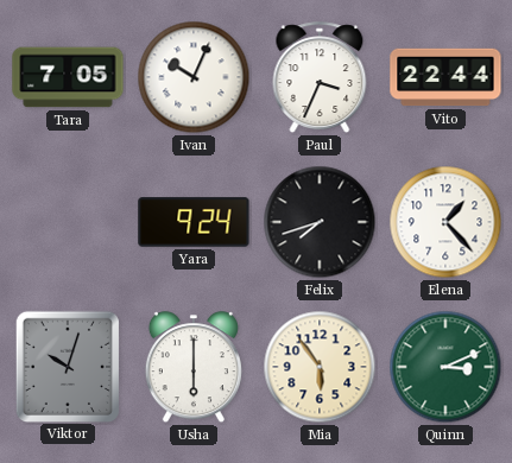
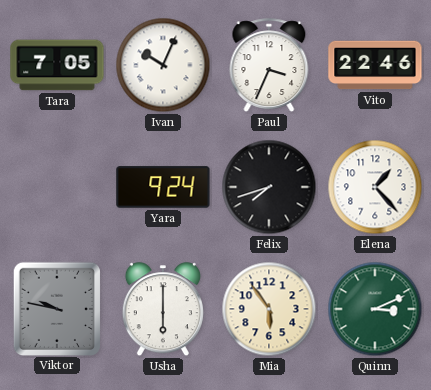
Vito: 22:44 -> 22:46 (375, 65)
Viktor: 10:03 -> 9:47 (56, 308)
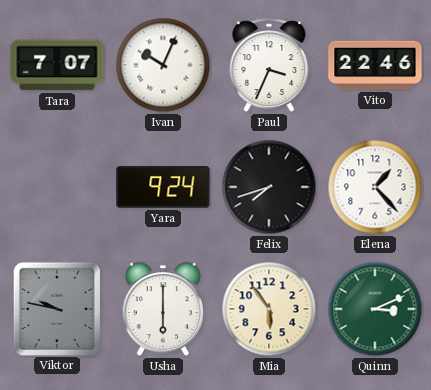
Tara: 7:05 -> 7:07 (57, 65)
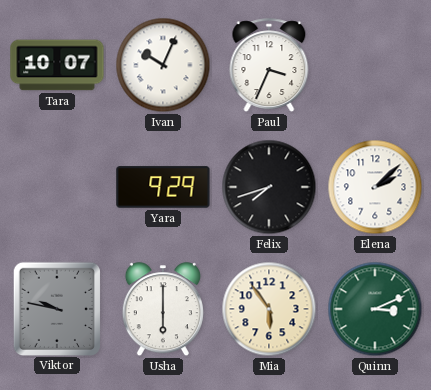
Tara: 7:07 -> 10:07 (57, 65)
Vito: 22:46 -> none (375, 65)
Yara: 9:24 -> 9:29 (163, 187)
Elena: 1:23 -> 2:08 (375, 187)
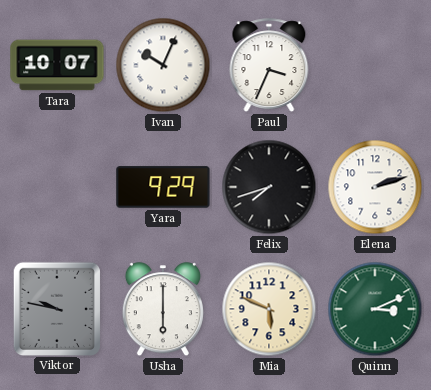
Elena: 2:08 -> 2:12 (375, 187)
Mia: 5:54 -> 5:49 (269, 309)
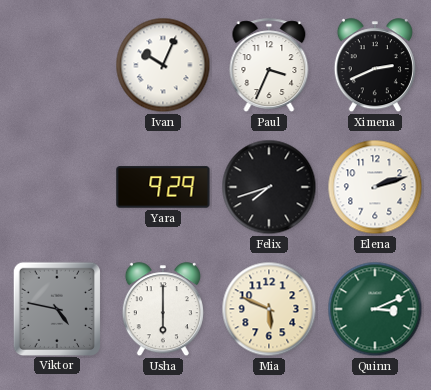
Tara: 10:07 -> none (57, 65)
Ximena: none -> 2:41 (375, 66)
Viktor: 9:47 -> 4:47 (56, 308)
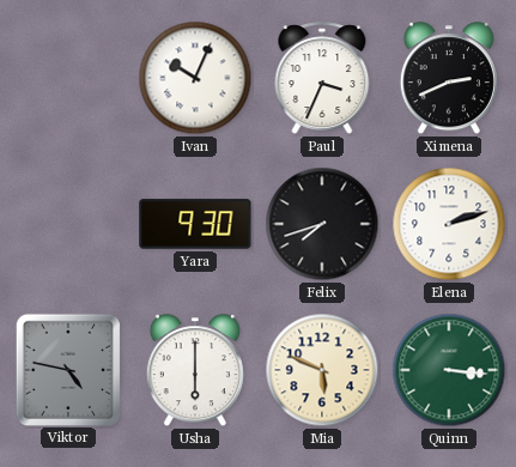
Yara: 9:29 -> 9:30 (195, 224)
Quinn: 3:11 -> 3:16 (449, 370)
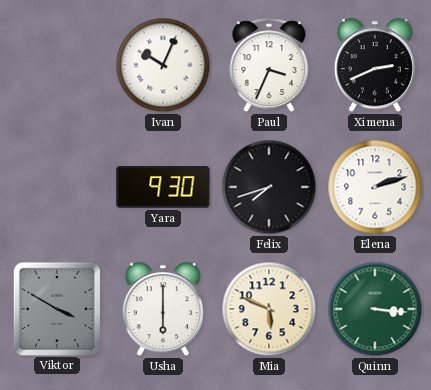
Viktor: 4:47 -> 3:50 (56, 308)
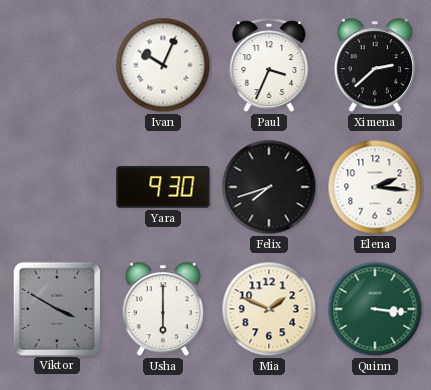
Ximena: 2:41 -> 2:38 (375, 66)
Elena: 2:12 -> 2:16 (375, 187)
Mia: 5:49 -> 1:49 (269, 309)
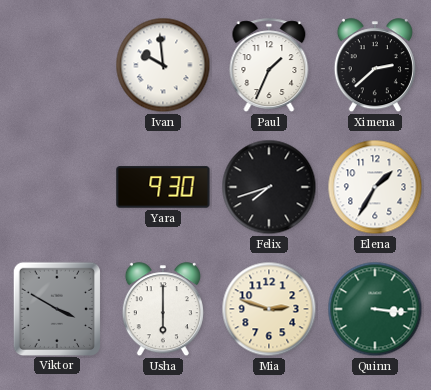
Ivan: 10:04 -> 9:59 (163, 65)
Paul: 3:34 -> 1:34 (269, 65)
Elena: 2:16 -> 1:35 (375, 187)
Mia: 1:49 -> 2:48 (269, 309)
